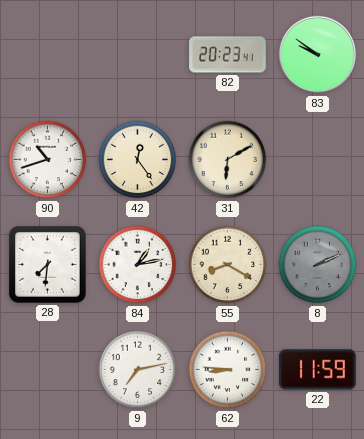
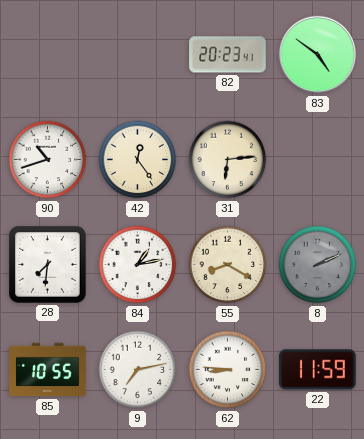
83: 9:51 -> 4:51 (318, 55)
31: 6:10 -> 6:14 (228, 160)
85: none -> 10:55 (48, 370)
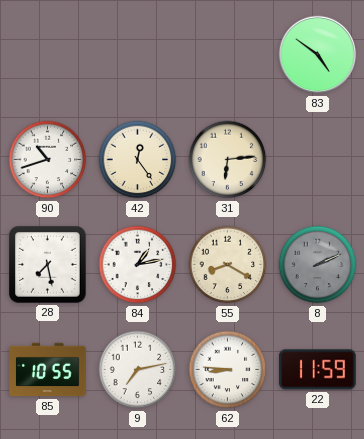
82: 20:23 -> none (228, 55)
28: 7:31 -> 7:28 (48, 265)
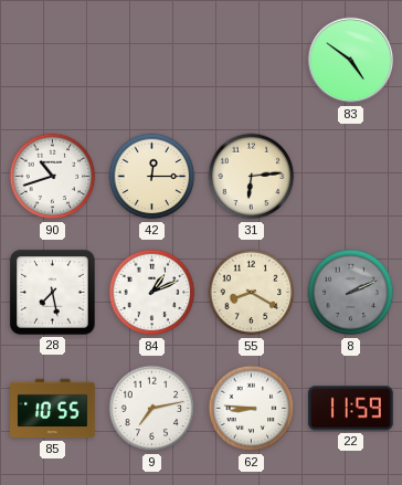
42: 12:24 -> 12:15 (152, 177)
84: 1:13 -> 1:11 (152, 293)
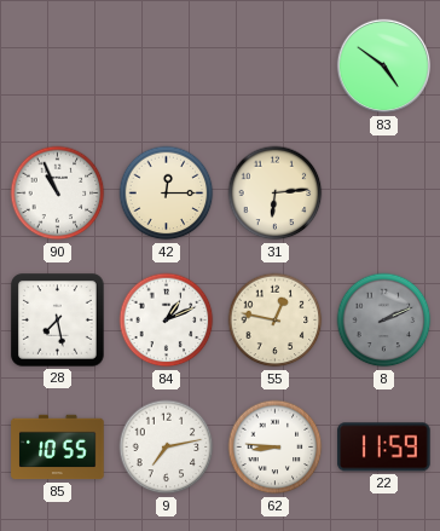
90: 10:42 -> 10:56 (58, 194)
55: 8:20 -> 12:47 (276, 321)
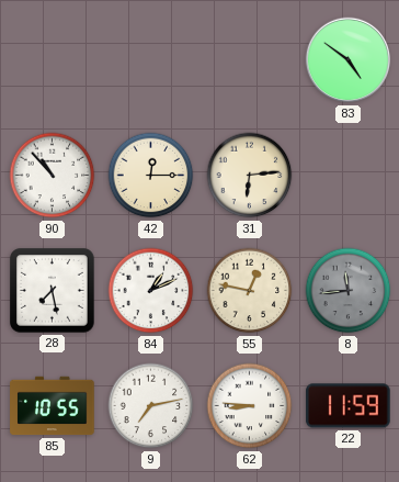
90: 10:56 -> 10:53 (53, 176)
8: 2:11 -> 11:44 (349, 291)
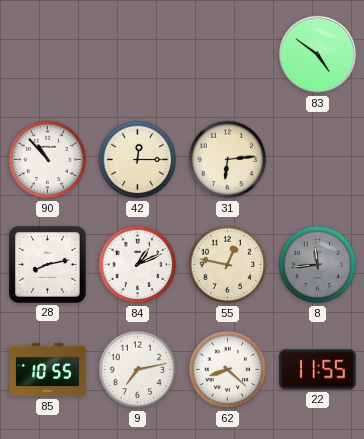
28: 7:28 -> 8:13 (48, 265)
62: 8:46 -> 8:22 (228, 370)
22: 11:59 -> 11:55 (318, 370)
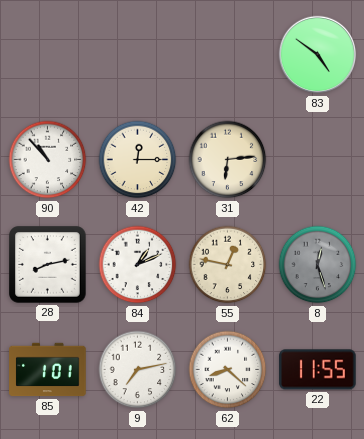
8: 11:44 -> 12:27 (318, 265)
85: 10:55 -> 1:01 (48, 370)
